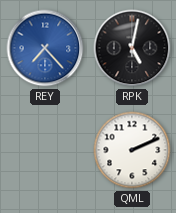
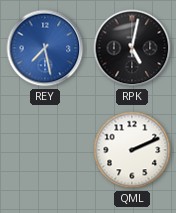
REY: 7:23 -> 7:28 (45, 48)
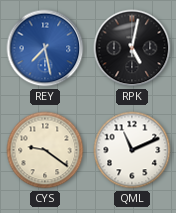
CYS: none -> 9:21 (45, 150)
QML: 2:11 -> 11:11 (132, 150)
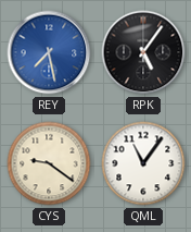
RPK: 5:02 -> 5:06 (143, 52)
QML: 11:11 -> 11:06 (143, 163)
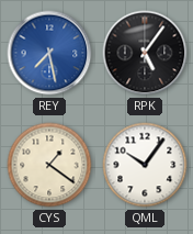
CYS: 9:21 -> 1:21 (49, 165)
QML: 11:06 -> 10:06 (145, 165)
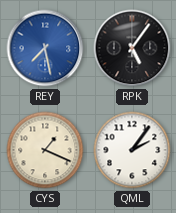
CYS: 1:21 -> 1:19 (45, 150)
QML: 10:06 -> 2:06 (132, 150)
